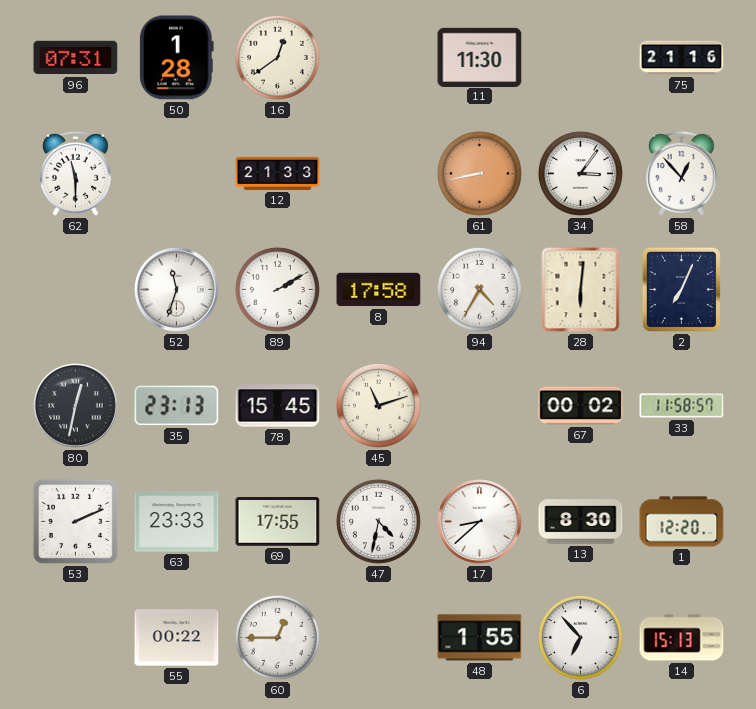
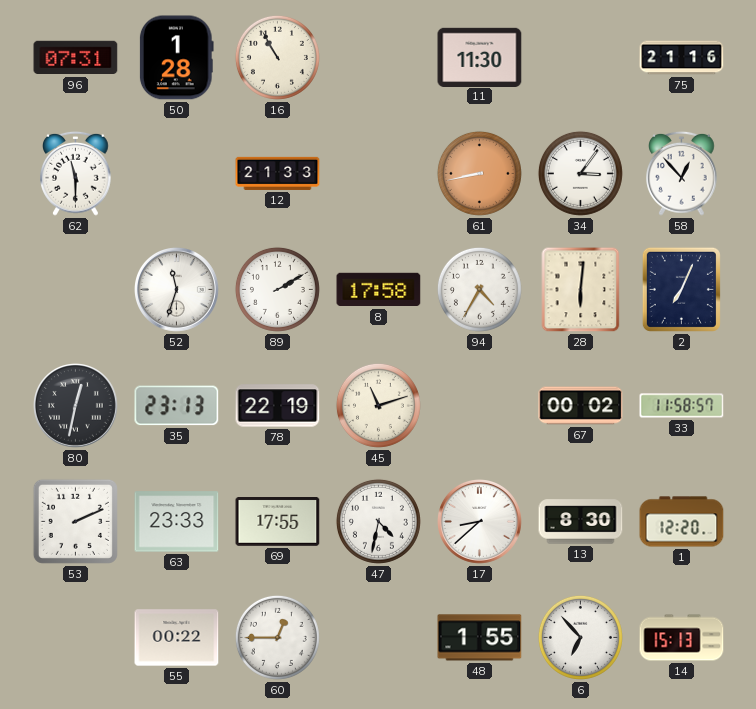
16: 12:39 -> 10:55 (277, 57)
78: 15:45 -> 22:19 (278, 406)
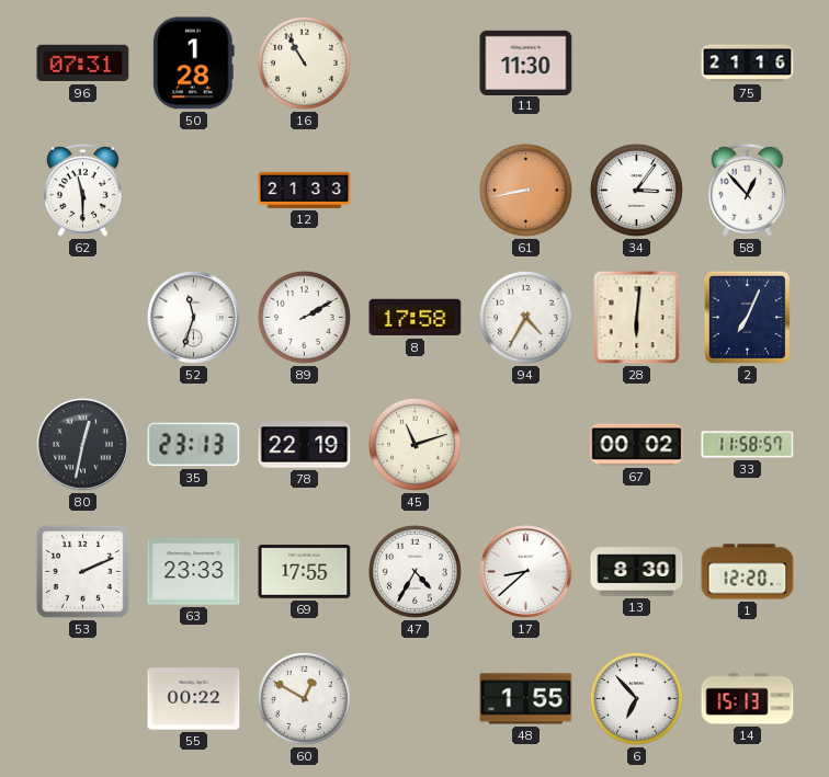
47: 4:32 -> 4:35 (414, 571)
60: 12:45 -> 12:50 (304, 698)
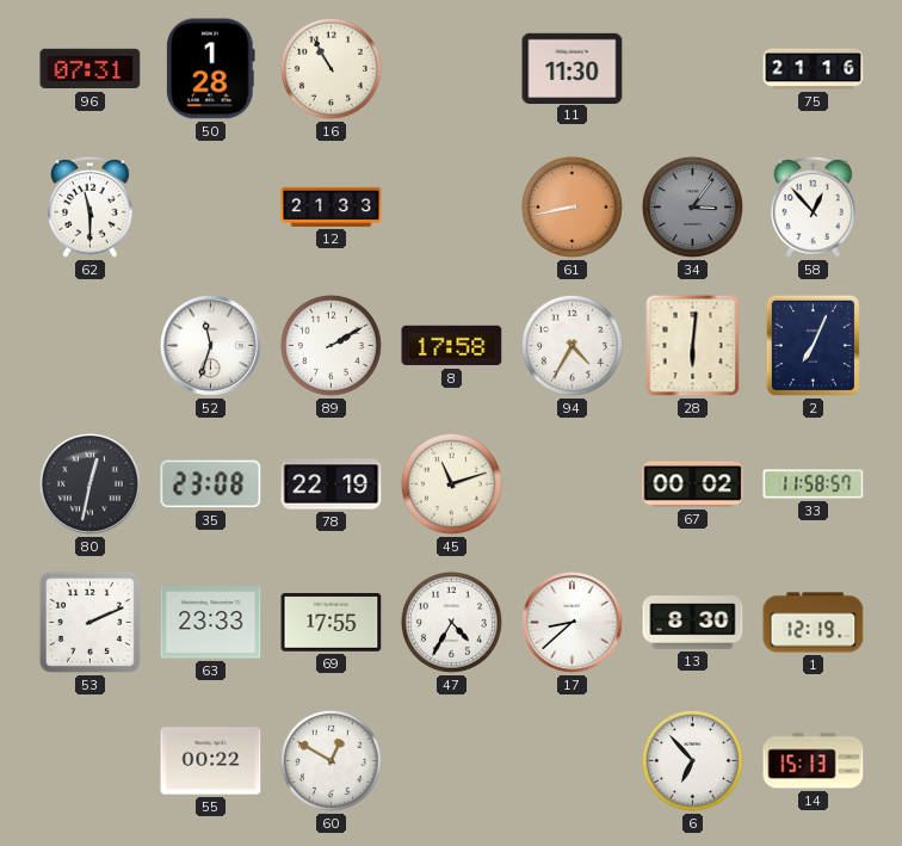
34 dial: white -> grey (692, 206)
35: 23:13 -> 23:08 (211, 484)
1: 12:20 -> 12:19 (814, 623)
48: 1:55 -> none (526, 699)
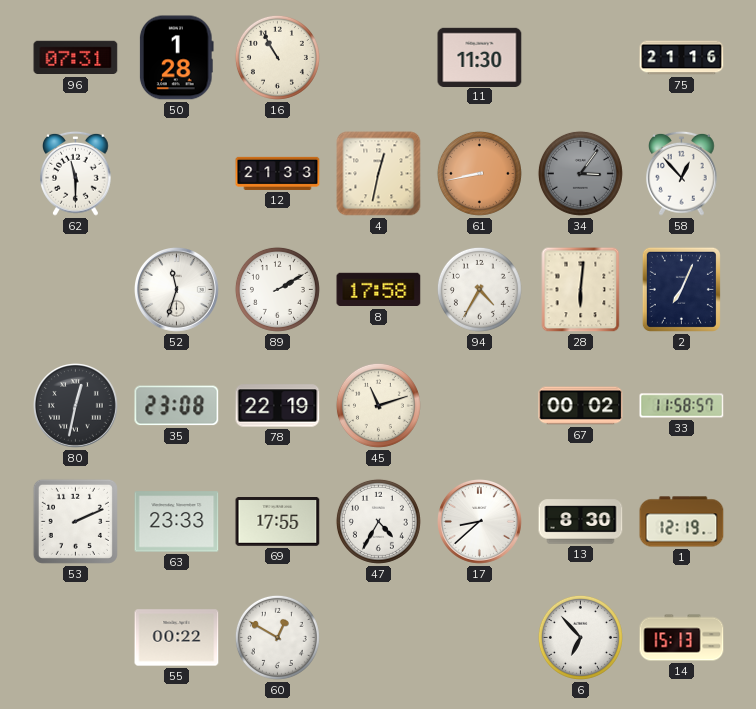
4: none -> 12:32 (379, 174)
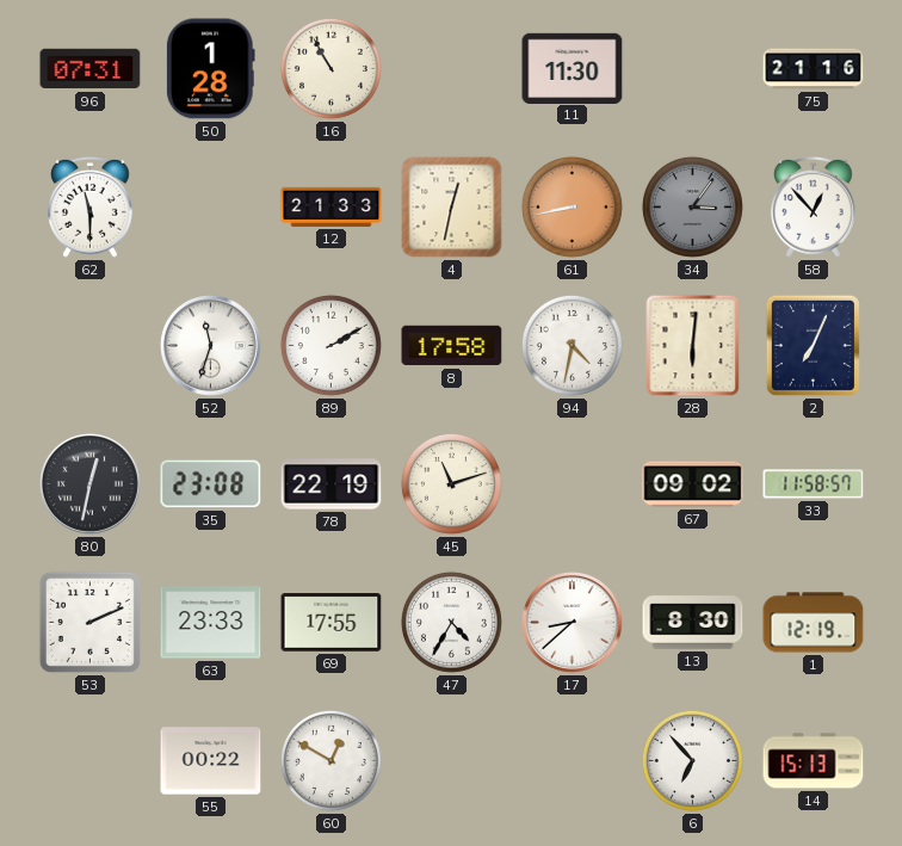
94: 4:35 -> 4:32 (572, 345)
67: 00:02 -> 09:02 (693, 484)
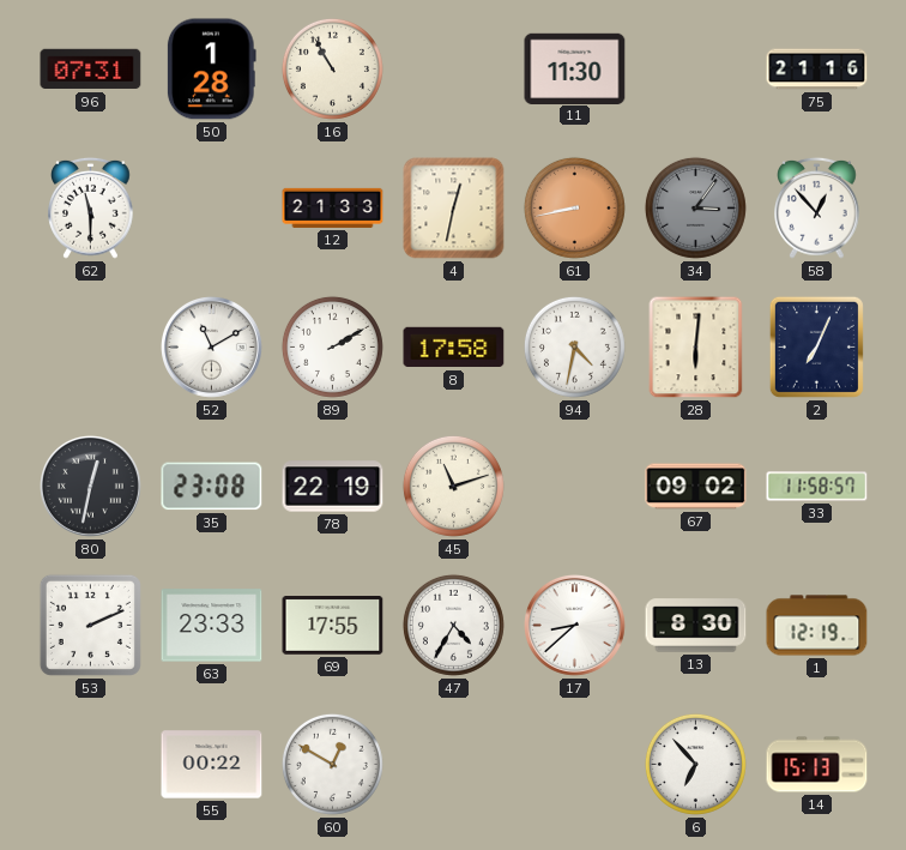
52: 11:33 -> 11:10 (212, 348)
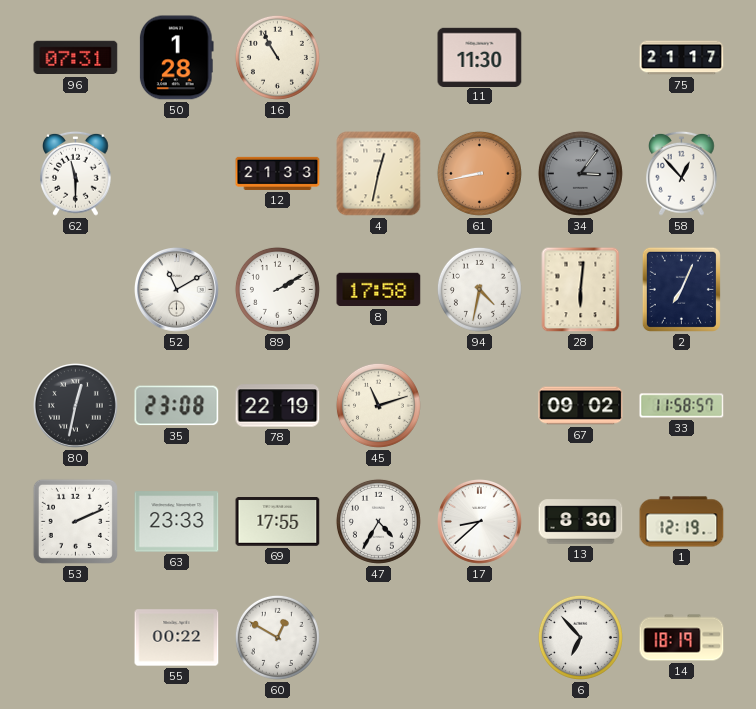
75: 21:16 -> 21:17 (682, 58)
14: 15:13 -> 18:19 (682, 638)
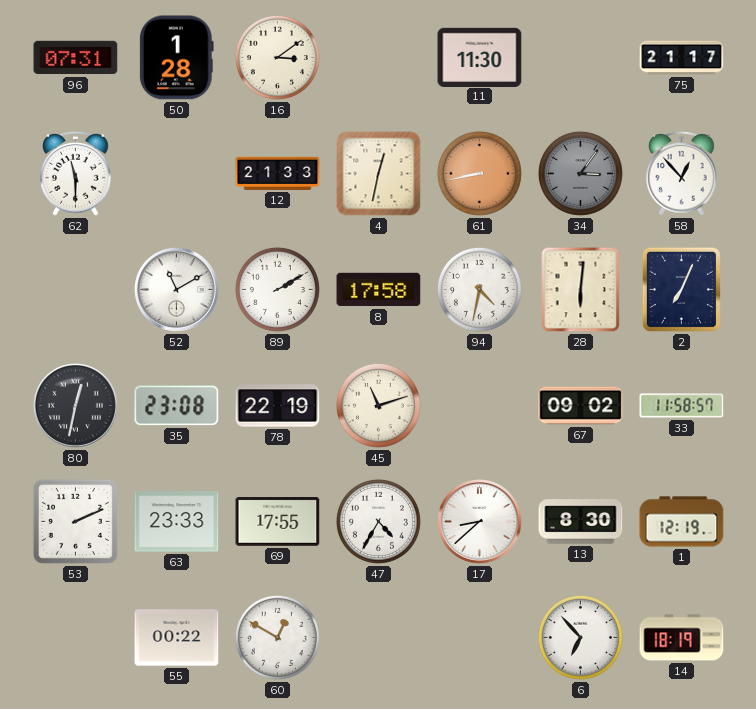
16: 10:55 -> 3:09 (277, 57)
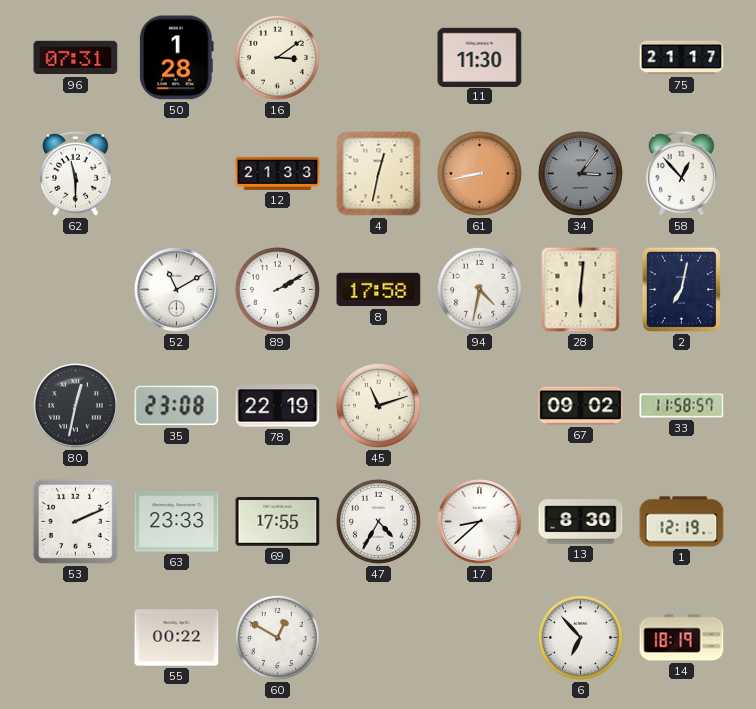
2: 7:04 -> 7:02 (681, 289)
